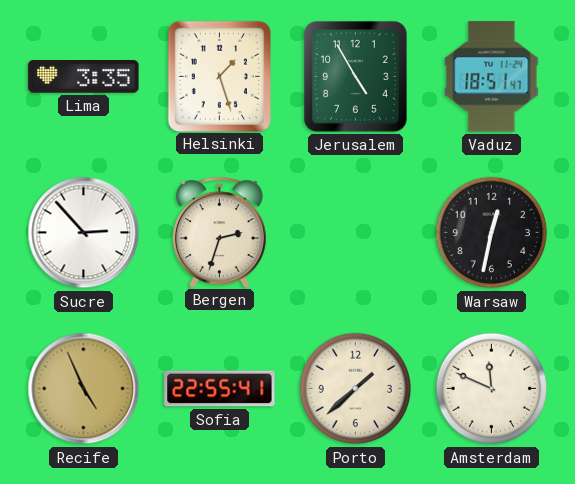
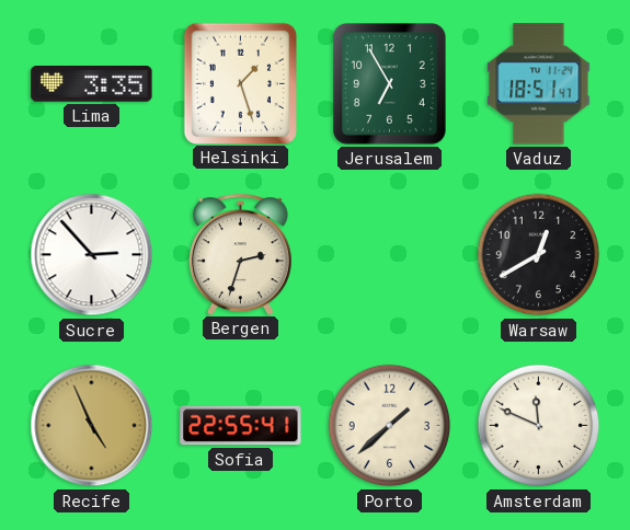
Jerusalem: 4:55 -> 6:55 (390, 84)
Warsaw: 12:32 -> 12:40 (539, 255)
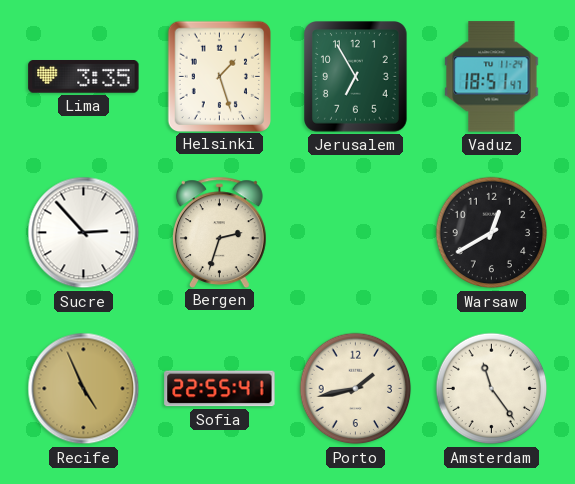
Porto: 1:38 -> 1:43 (356, 389)
Amsterdam: 11:49 -> 11:24 (492, 389)
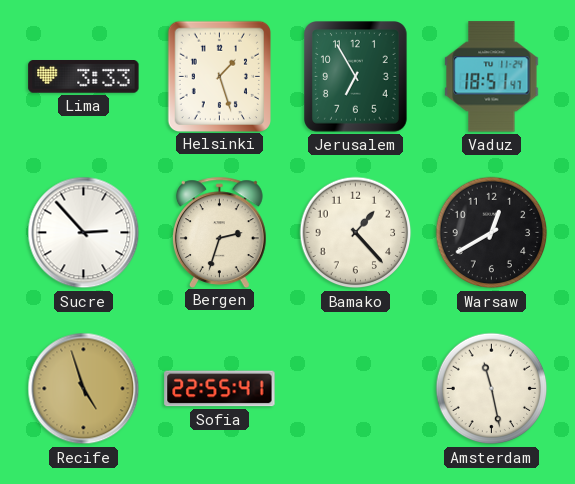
Lima: 3:35 -> 3:33 (84, 77)
Bamako: none -> 1:23 (356, 233)
Recife: 4:56 -> 4:57 (84, 389)
Porto: 1:43 -> none (356, 389)
Amsterdam: 11:24 -> 11:28 (492, 389)
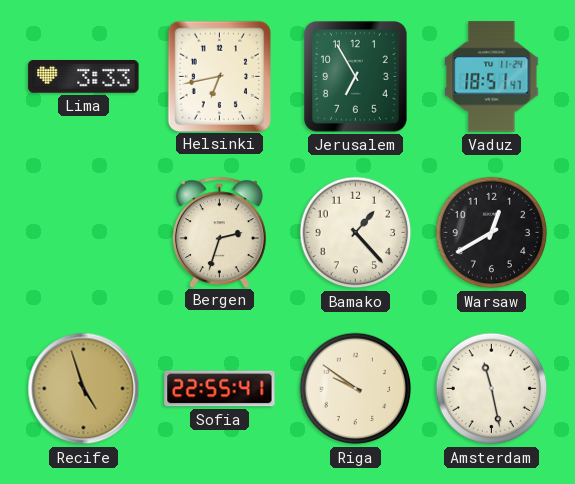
Helsinki: 1:27 -> 6:43 (219, 76)
Sucre: 2:53 -> none (84, 233)
Riga: none -> 9:51 (356, 389)
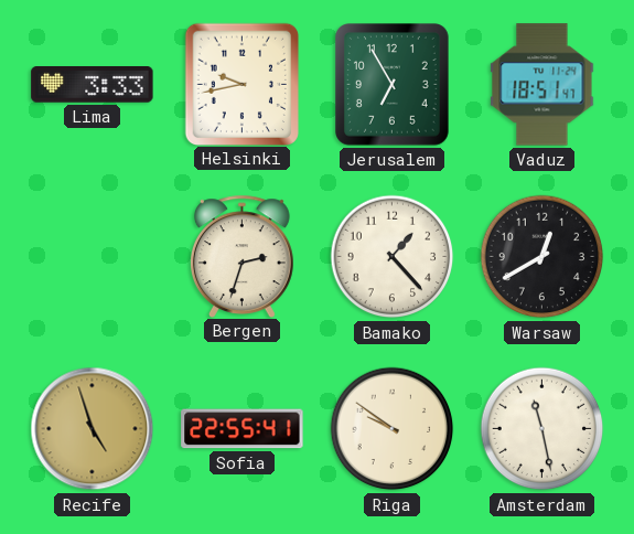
Helsinki: 6:43 -> 9:43 (241, 84)
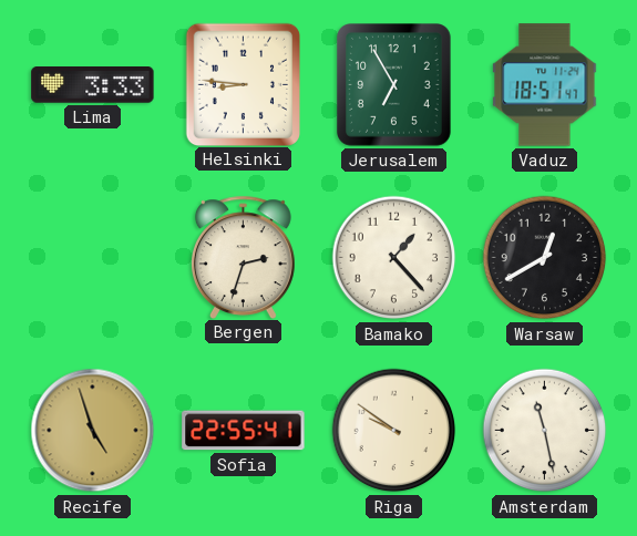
Helsinki: 9:43 -> 8:46 (243, 84)
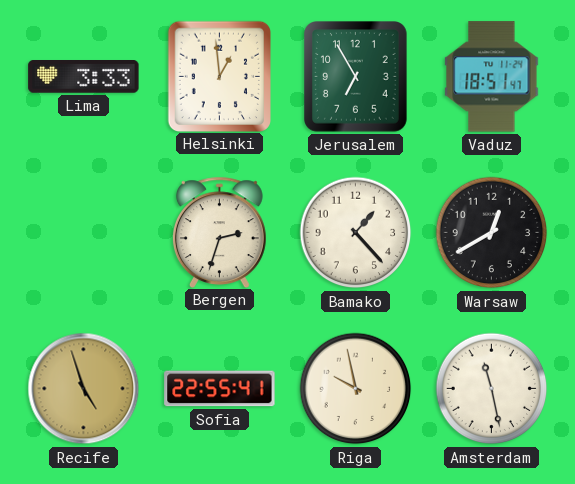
Helsinki: 8:46 -> 12:59 (219, 76)
Riga: 9:51 -> 9:58 (356, 389)
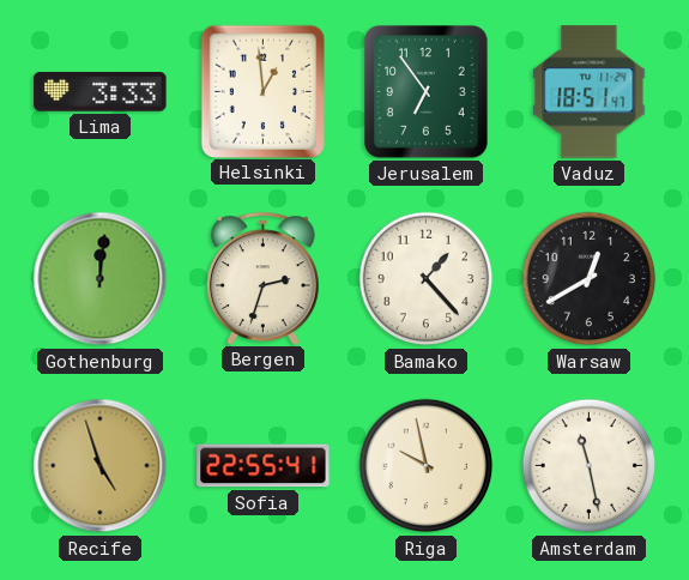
Jerusalem: 6:55 -> 6:54 (427, 92)
Gothenburg: none -> 12:01 (101, 279)
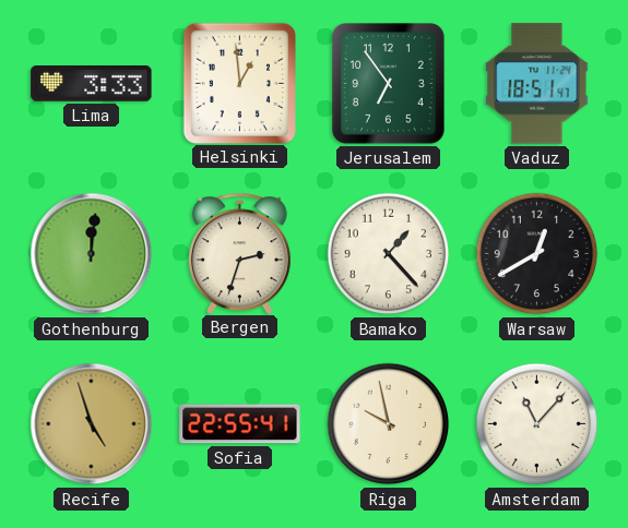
Amsterdam: 11:28 -> 11:07 (537, 424)
